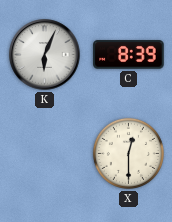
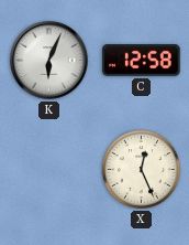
C: 8:39 -> 12:58 (142, 61)
X: 12:30 -> 12:26 (141, 169)
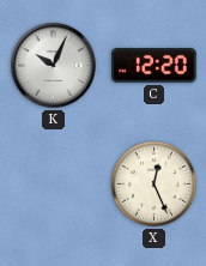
K: 6:04 -> 10:04 (54, 66)
C: 12:58 -> 12:20 (154, 66)
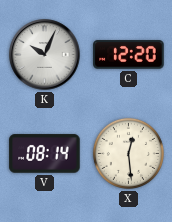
V: none -> 08:14 (45, 154)
X: 12:26 -> 12:29 (128, 153)
